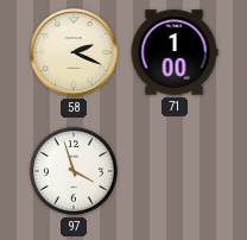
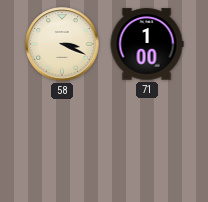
58: 2:19 -> 3:19 (62, 44)
97: 3:57 -> none (74, 171)
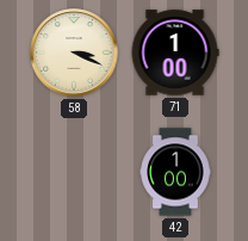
42: none -> 1:00 (175, 172)
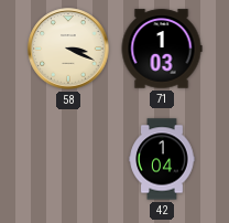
71: 1:00 -> 1:03 (162, 49)
42: 1:00 -> 1:04 (162, 159)
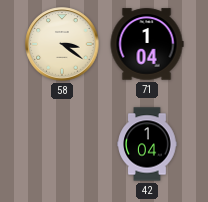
58: 3:19 -> 3:21 (62, 44)
71: 1:03 -> 1:04 (147, 44)
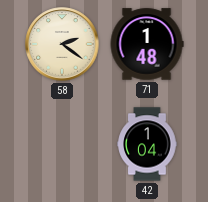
58: 3:21 -> 2:21 (62, 44)
71: 1:04 -> 1:48 (147, 44)
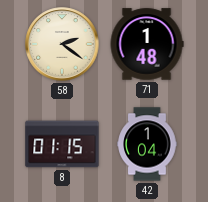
8: none -> 01:15 (62, 144)
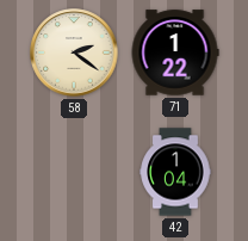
71: 1:48 -> 1:22 (175, 52)
8: 01:15 -> none (62, 144)
